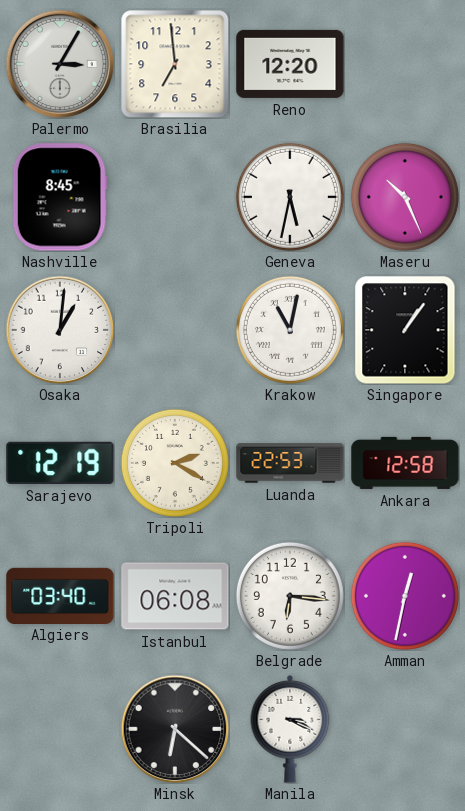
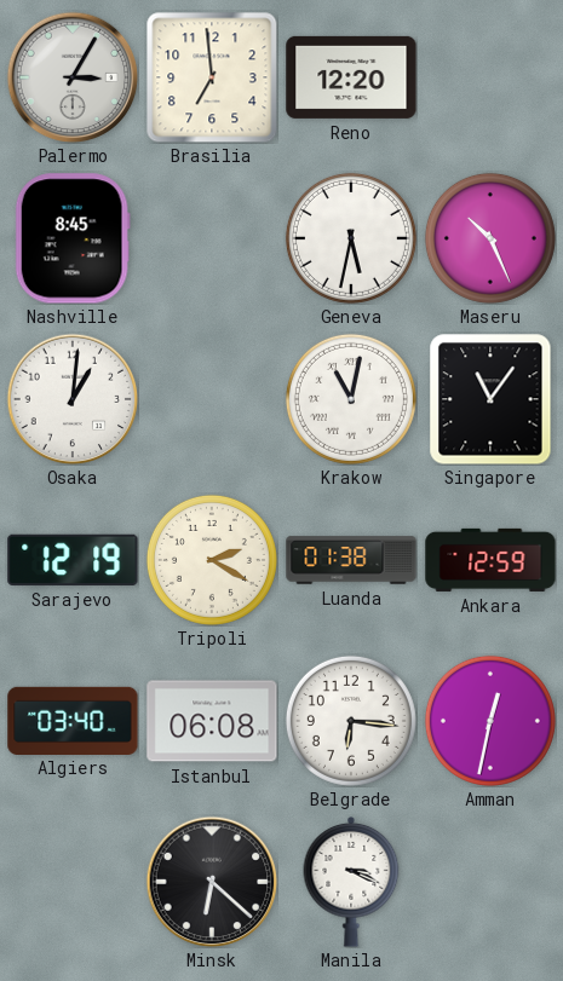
Singapore: 1:06 -> 11:06 (490, 399)
Luanda: 22:53 -> 01:38 (351, 560)
Ankara: 12:58 -> 12:59 (490, 560)
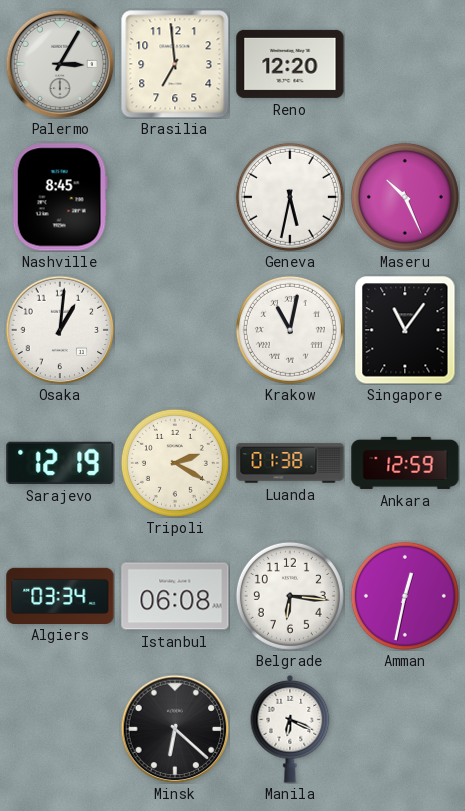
Algiers: 03:40 -> 03:34 (60, 595)
Manila: 3:19 -> 6:19 (290, 729)
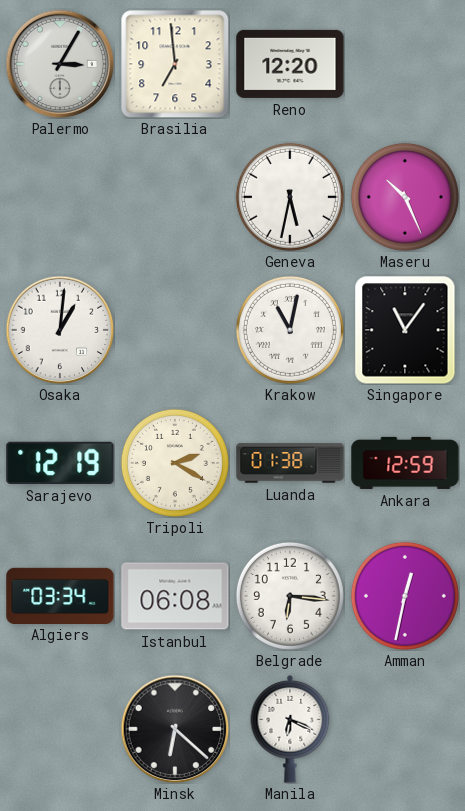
Nashville: 8:45 -> none (60, 197)
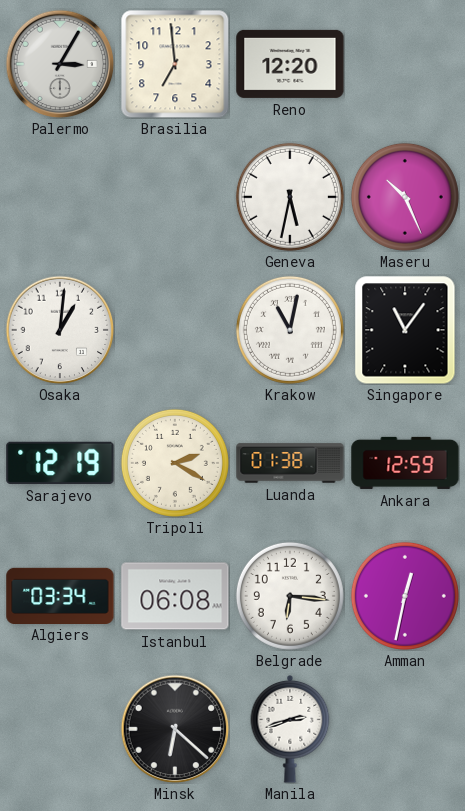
Manila: 6:19 -> 2:42 (290, 729)
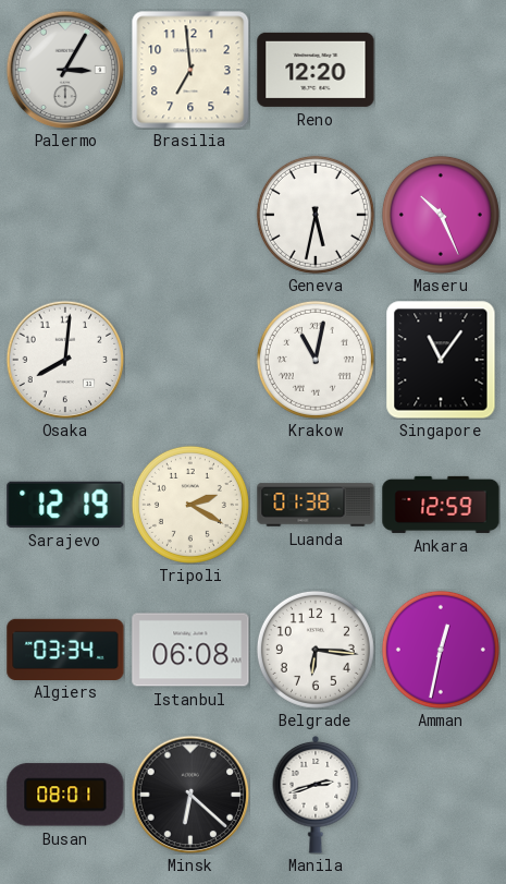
Osaka: 1:01 -> 8:01 (65, 360)
Busan: none -> 08:01 (65, 795)
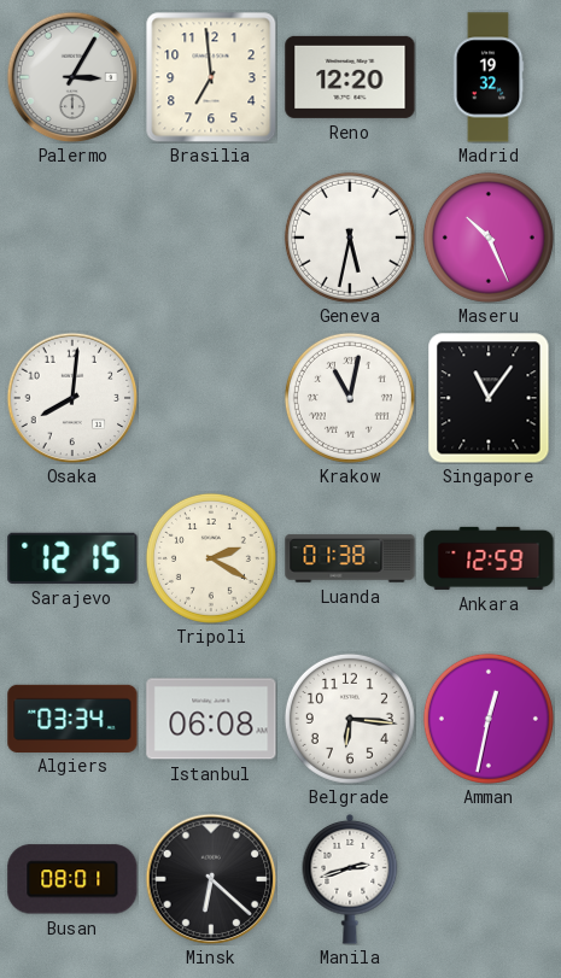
Madrid: none -> 19:32 (489, 77)
Sarajevo: 12:19 -> 12:15 (72, 558)
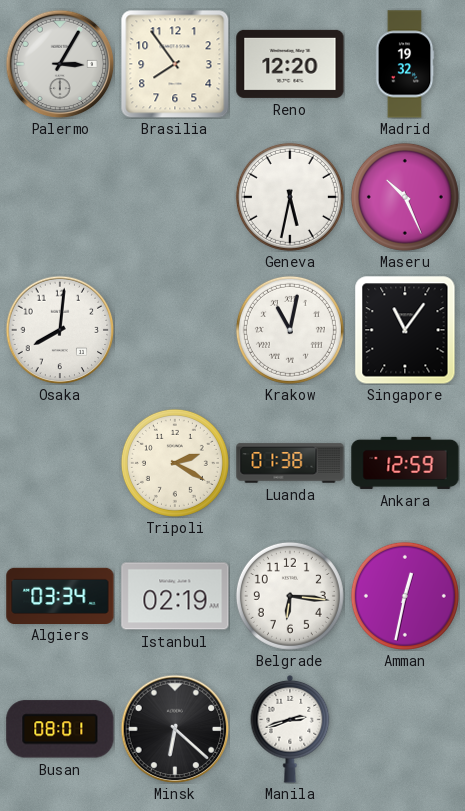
Brasilia: 6:59 -> 7:54 (175, 64)
Sarajevo: 12:15 -> none (72, 558)
Istanbul: 06:08 -> 02:19 (175, 596)
